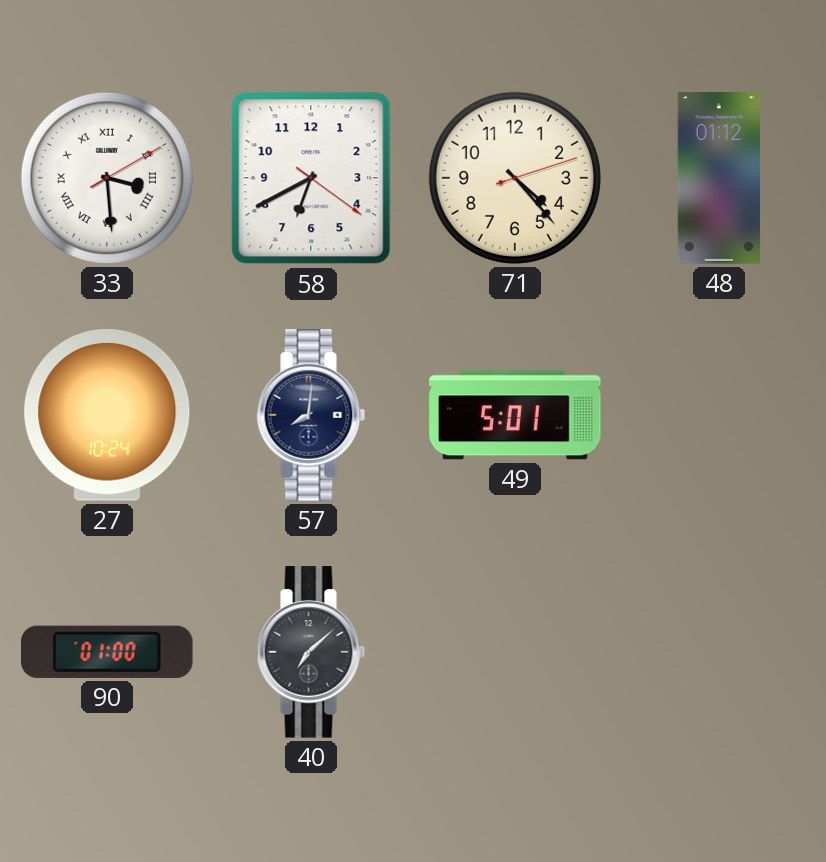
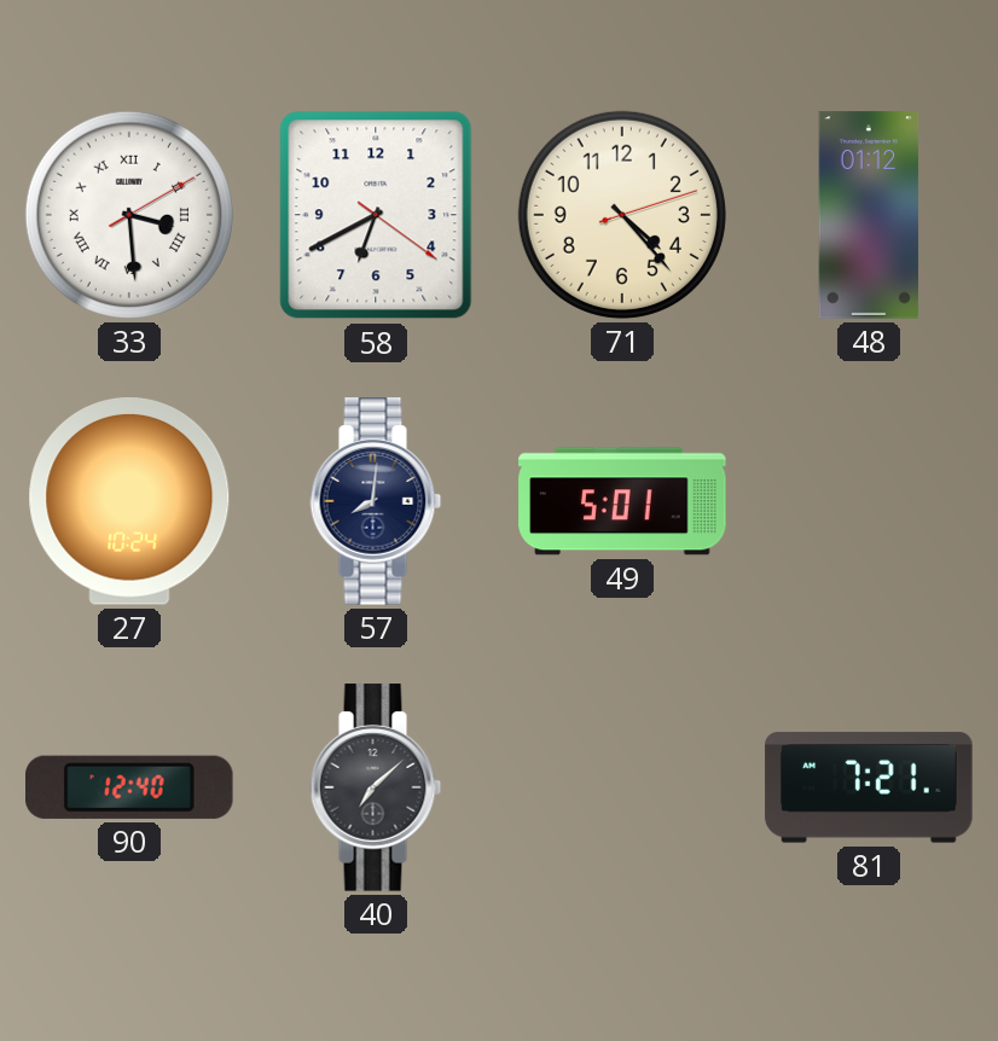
90: 01:00 -> 12:40 (130, 787)
81: none -> 7:21 (869, 787)
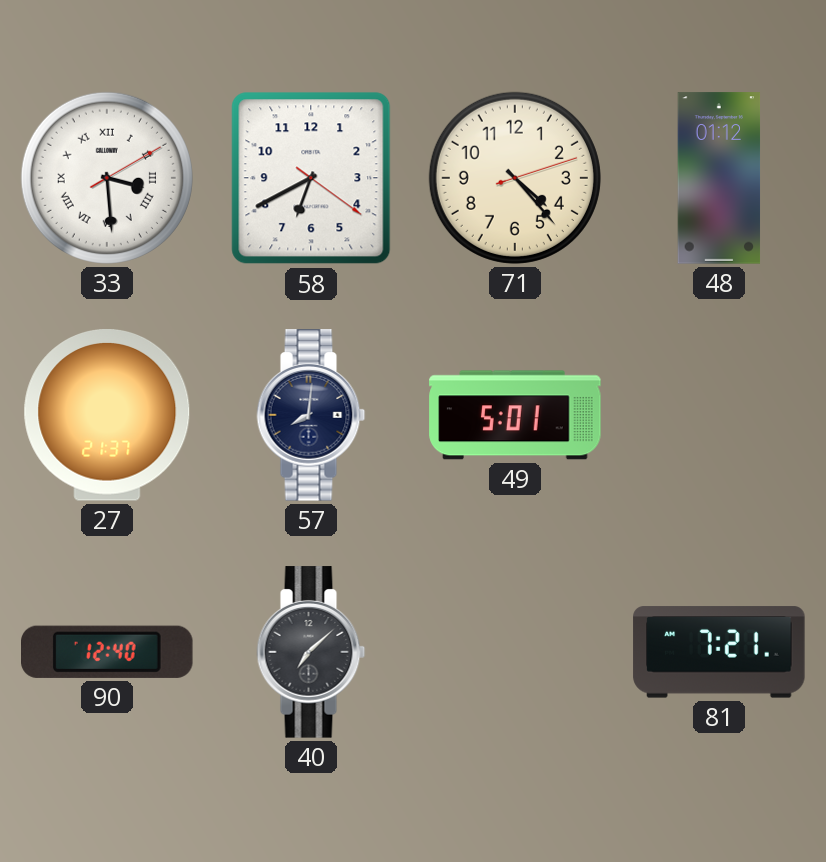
27: 10:24 -> 21:37 (107, 416)
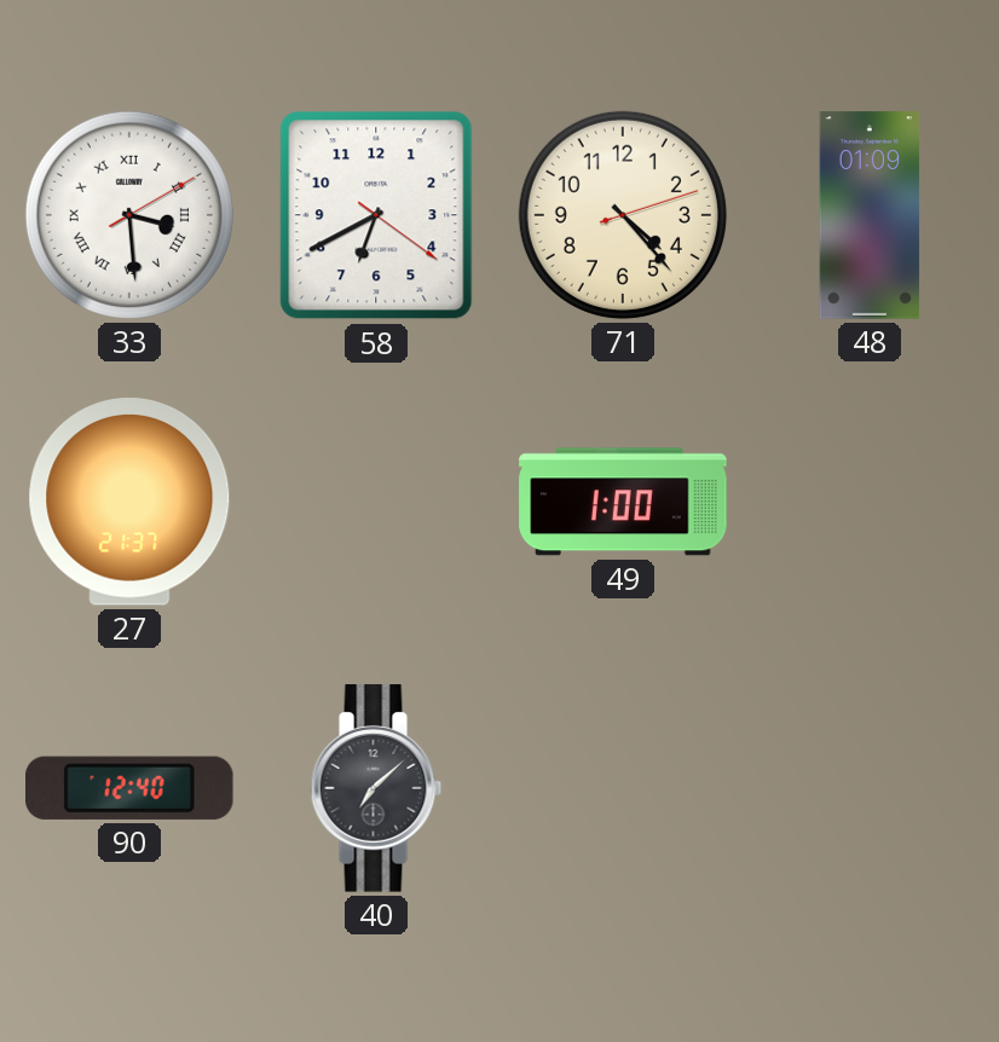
48: 01:12 -> 01:09 (870, 215)
57: 8:01 -> none (311, 415)
49: 5:01 -> 1:00 (623, 502)
81: 7:21 -> none (719, 652)
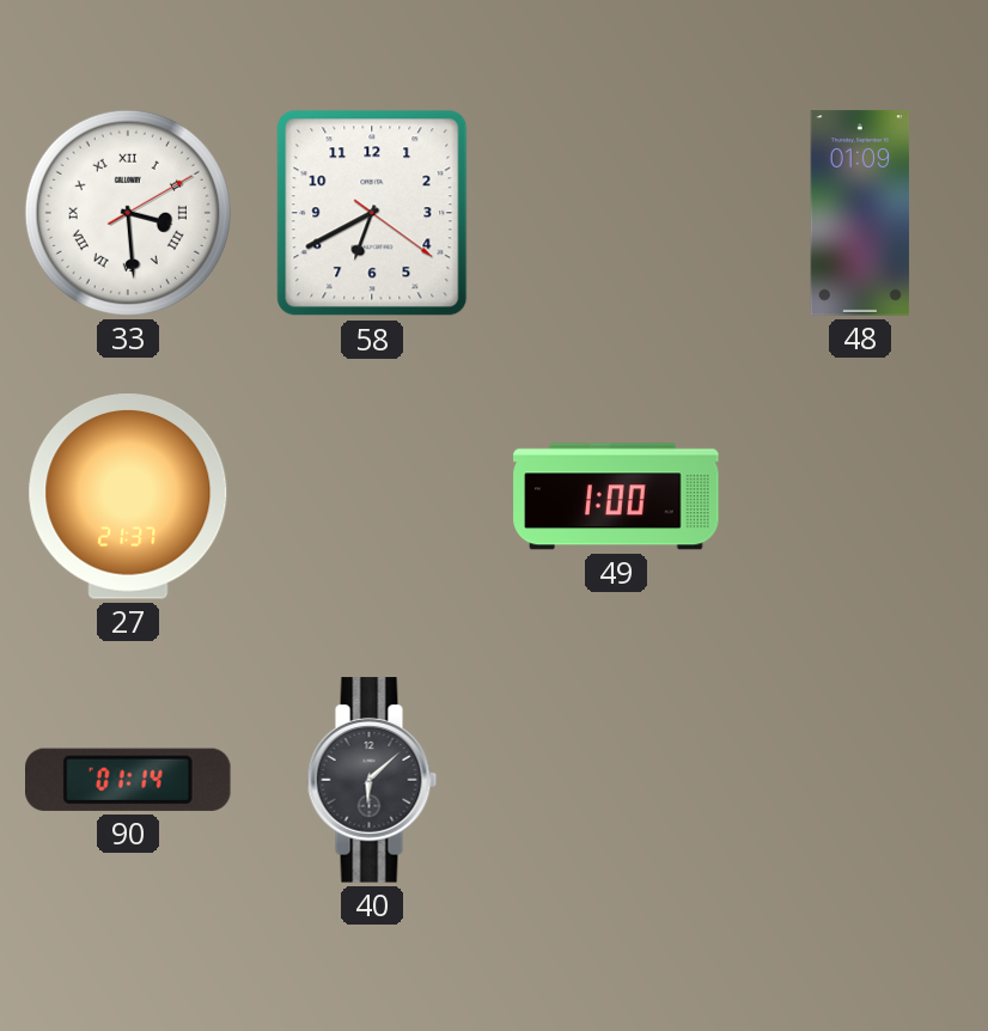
71: 4:23 -> none (623, 215)
90: 12:40 -> 01:14 (129, 780)
40: 7:08 -> 6:08 (372, 780)
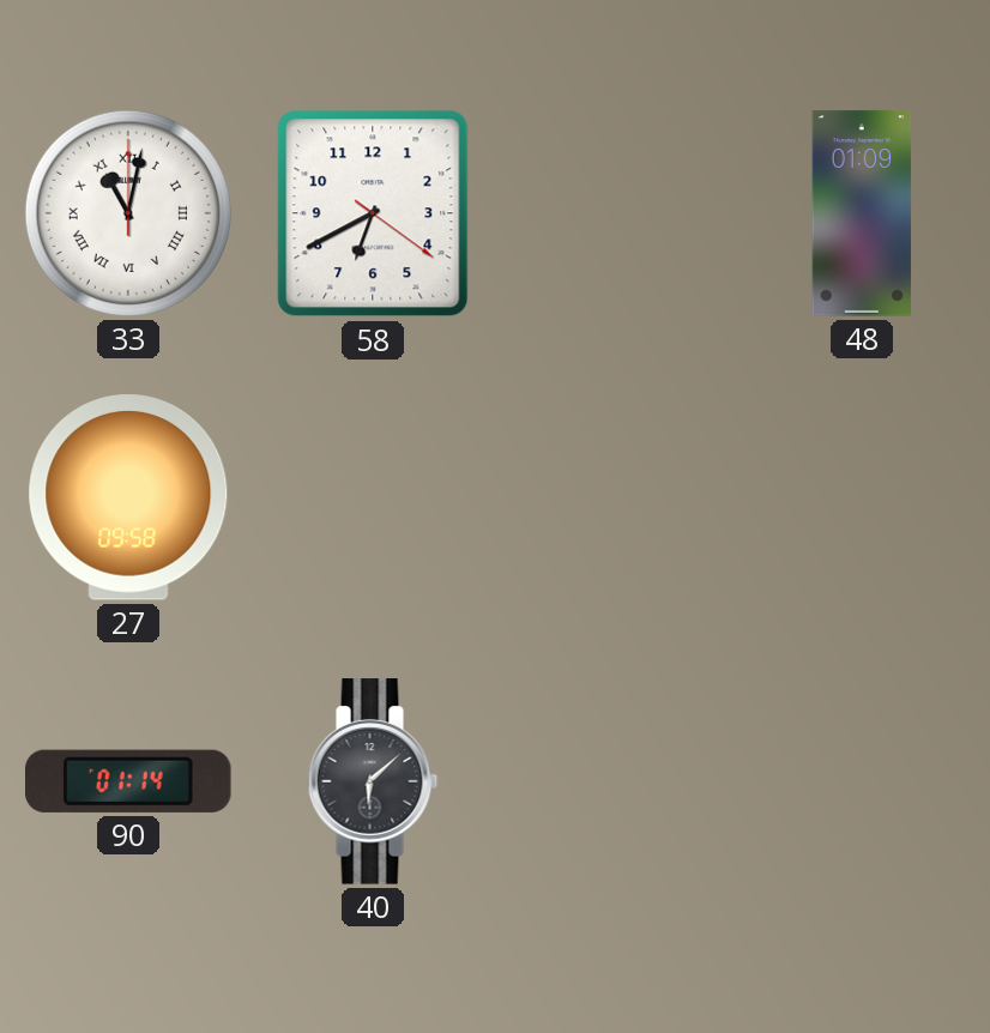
33: 3:29 -> 11:02 (128, 213)
27: 21:37 -> 09:58 (128, 499)
49: 1:00 -> none (616, 496)
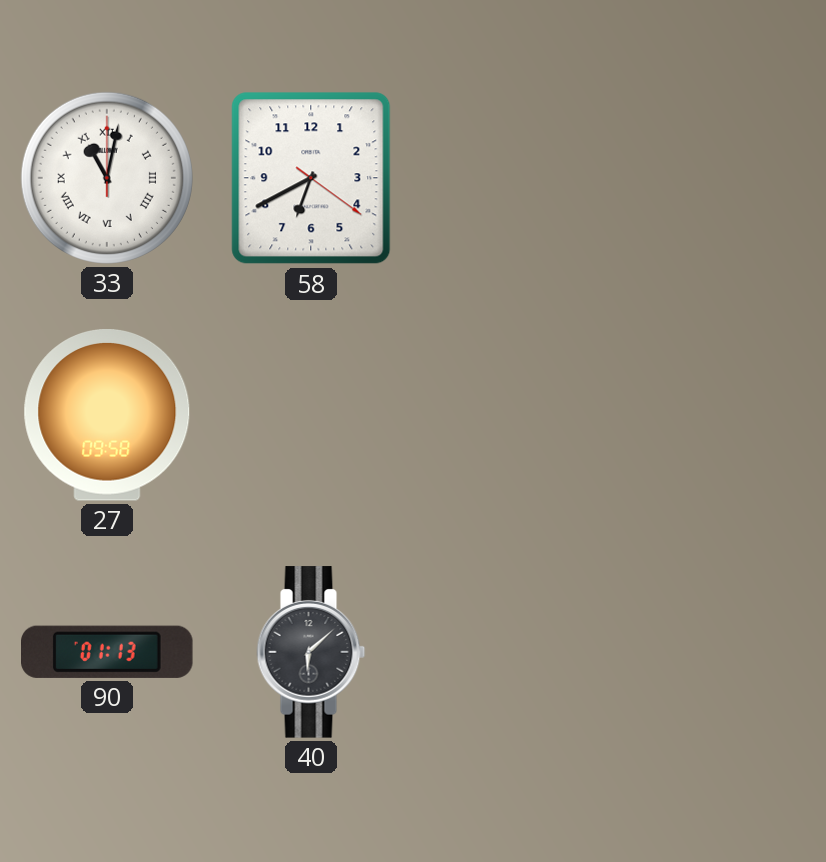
48: 01:09 -> none (862, 213)
90: 01:14 -> 01:13 (108, 652)
